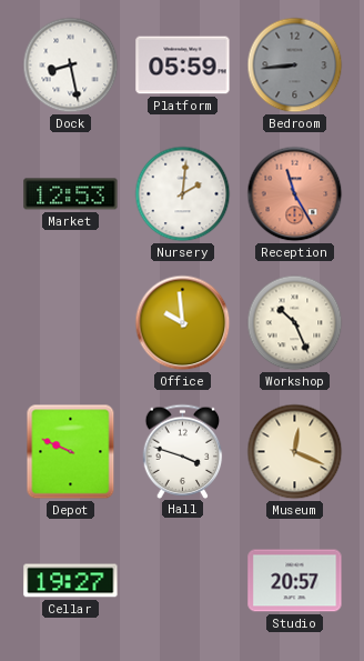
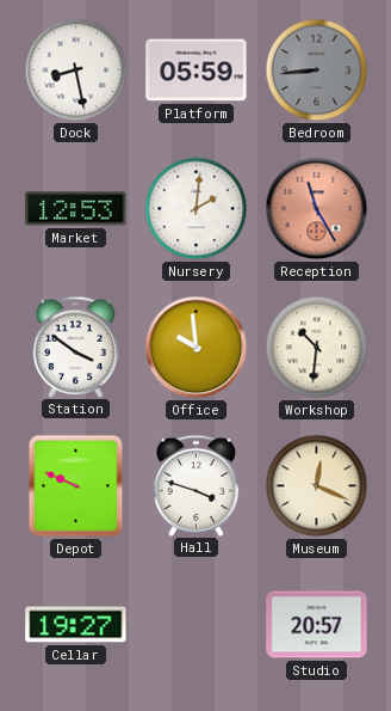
Station: none -> 3:51 (76, 347)
Workshop: 10:26 -> 10:31 (317, 348)
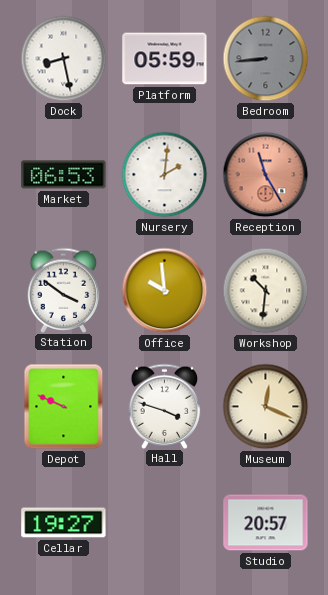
Market: 12:53 -> 06:53 (64, 175)
